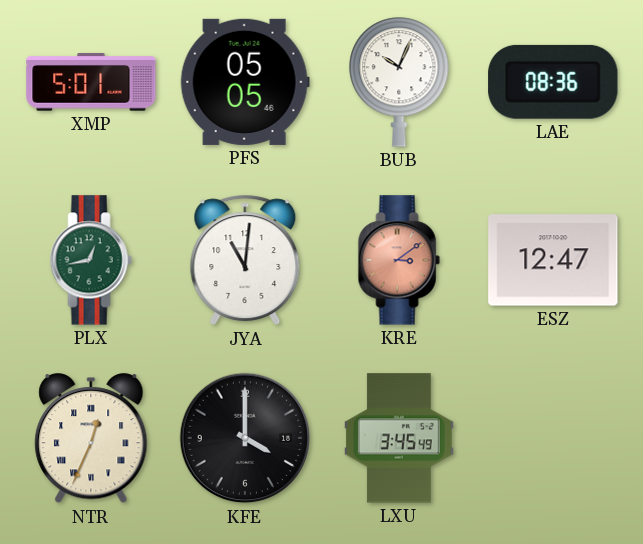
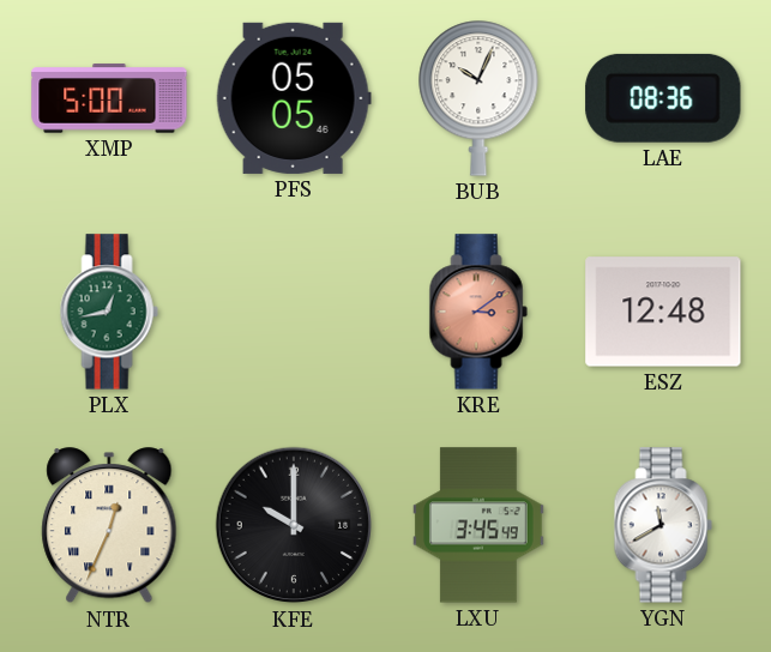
XMP: 5:01 -> 5:00 (109, 98)
JYA: 11:01 -> none (245, 260)
ESZ: 12:47 -> 12:48 (663, 312)
KFE: 4:00 -> 10:00 (294, 525)
YGN: none -> 11:40 (663, 525)
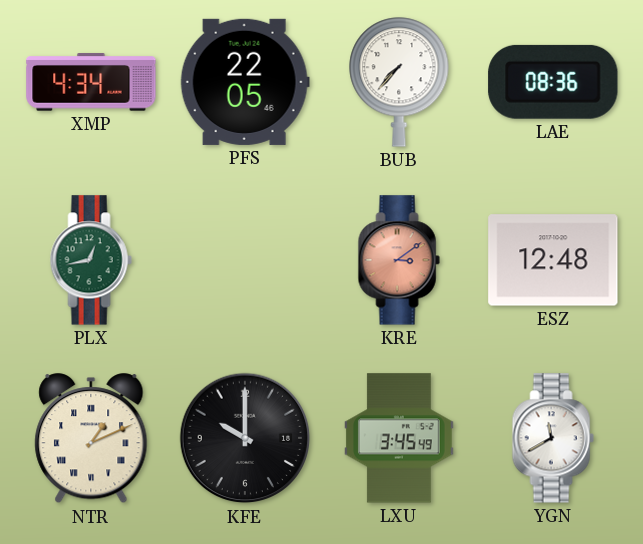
XMP: 5:00 -> 4:34 (91, 82)
PFS: 05:05 -> 22:05 (245, 82)
BUB: 10:04 -> 7:37 (399, 82)
NTR: 12:34 -> 1:11 (91, 439)
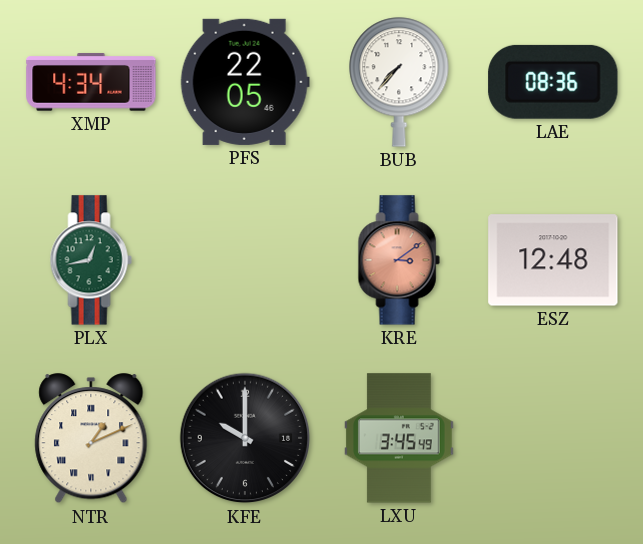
YGN: 11:40 -> none (553, 438)
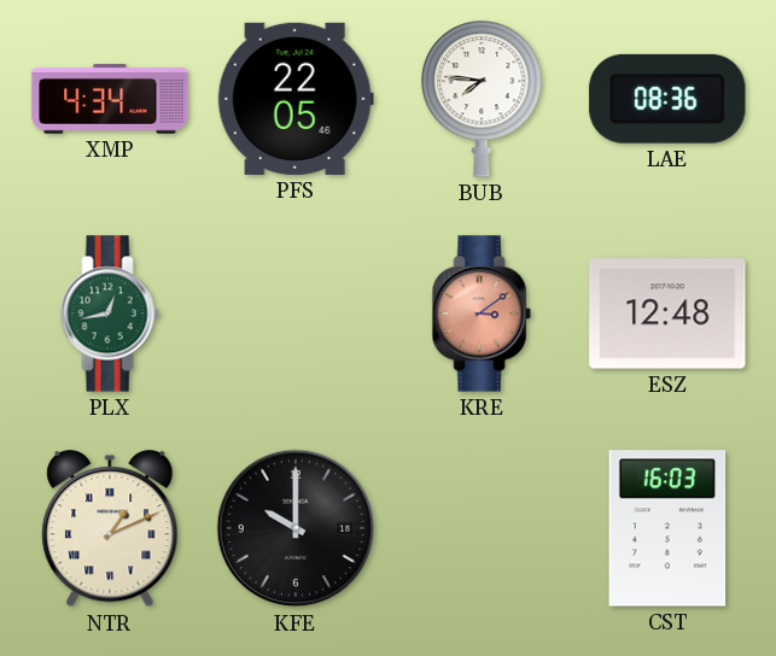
BUB: 7:37 -> 7:46 (482, 99)
LXU: 3:45 -> none (399, 438)
CST: none -> 16:03 (667, 528)
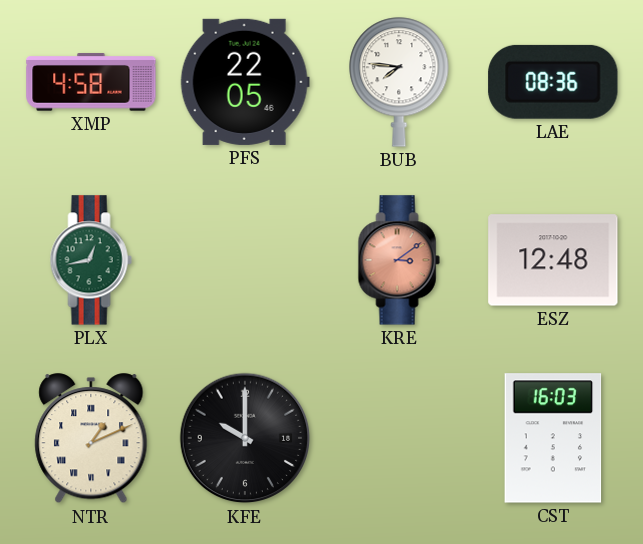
XMP: 4:34 -> 4:58 (91, 82)
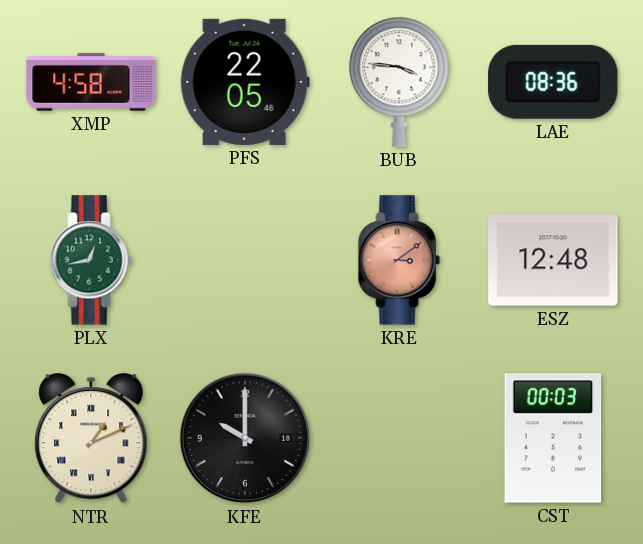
BUB: 7:46 -> 3:46 (399, 82)
CST: 16:03 -> 00:03 (553, 438)
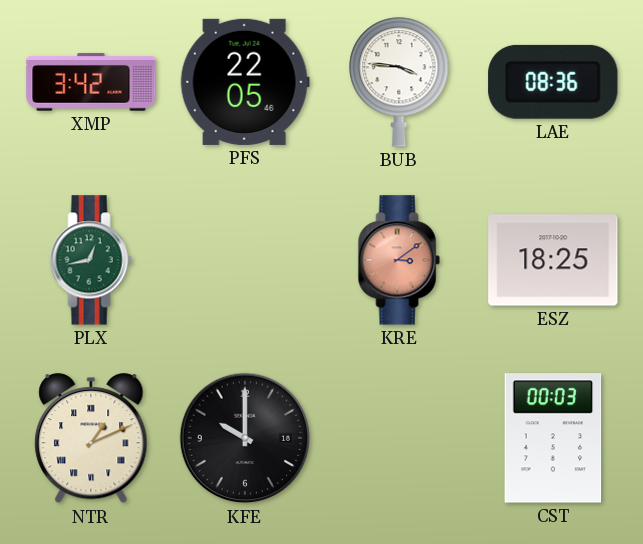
XMP: 4:58 -> 3:42 (91, 82)
ESZ: 12:48 -> 18:25 (553, 260)
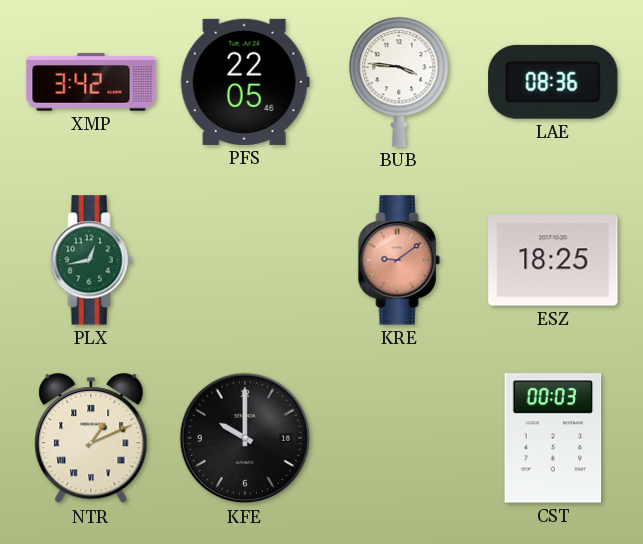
KRE: 3:09 -> 9:09 (399, 260)
